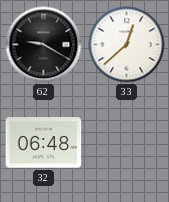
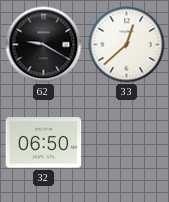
32: 06:48 -> 06:50 (44, 143)
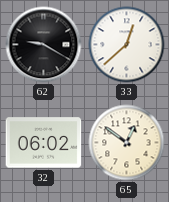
32: 06:50 -> 06:02 (44, 143)
65: none -> 12:51 (127, 143)
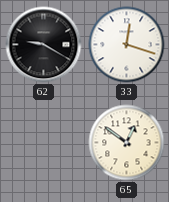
33: 12:38 -> 12:18 (127, 45)
32: 06:02 -> none (44, 143)
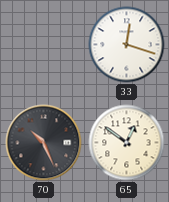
62: 9:20 -> none (44, 45)
70: none -> 10:26 (44, 143)
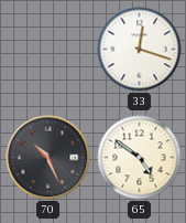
65: 12:51 -> 4:51 (140, 158)
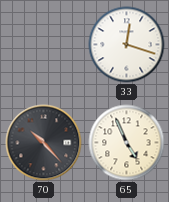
70: 10:26 -> 10:23 (44, 143)
65: 4:51 -> 4:56 (127, 143)
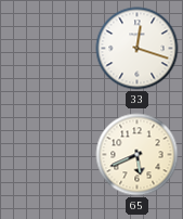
70: 10:23 -> none (44, 143)
65: 4:56 -> 5:41 (138, 155)
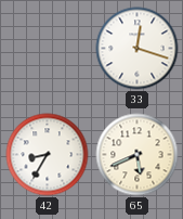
42: none -> 8:35 (48, 155)
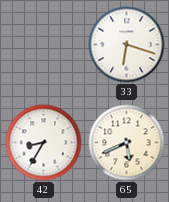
33: 12:18 -> 6:18 (127, 45)
